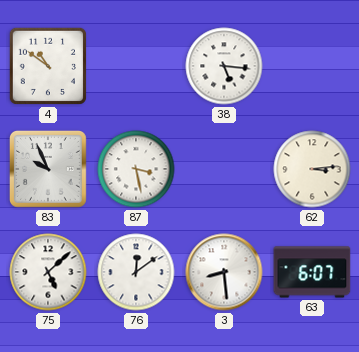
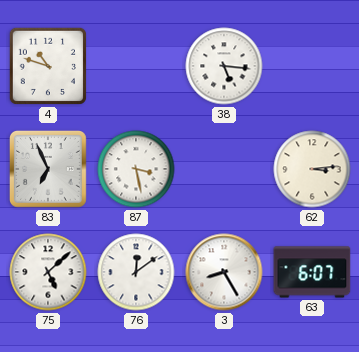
4: 10:51 -> 10:48 (48, 66)
83: 9:56 -> 6:56 (48, 169)
3: 8:29 -> 8:25 (224, 272)
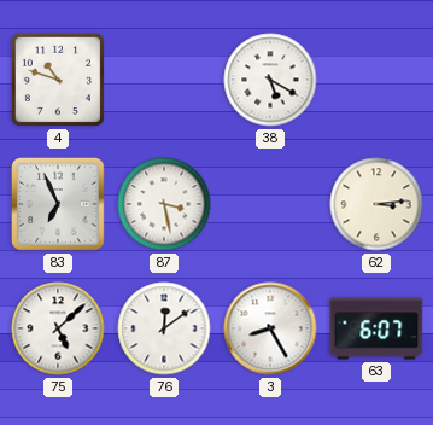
38: 5:16 -> 5:20 (270, 80)
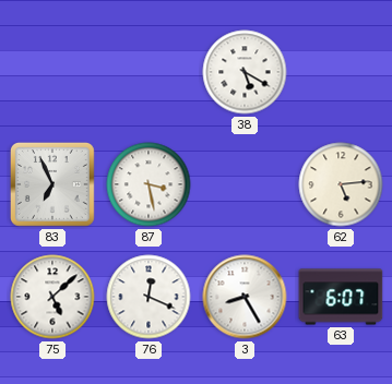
4: 10:48 -> none (58, 80)
62: 3:14 -> 5:14 (341, 184)
76: 12:09 -> 12:19 (149, 297)
